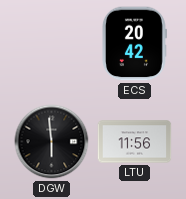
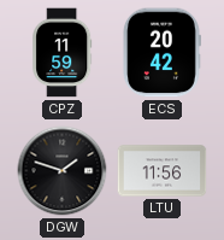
CPZ: none -> 11:59 (63, 53)
DGW: 5:59 -> 1:48 (63, 171)
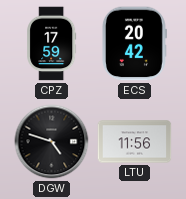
CPZ: 11:59 -> 17:59 (52, 44)
DGW: 1:48 -> 4:48 (52, 142)
